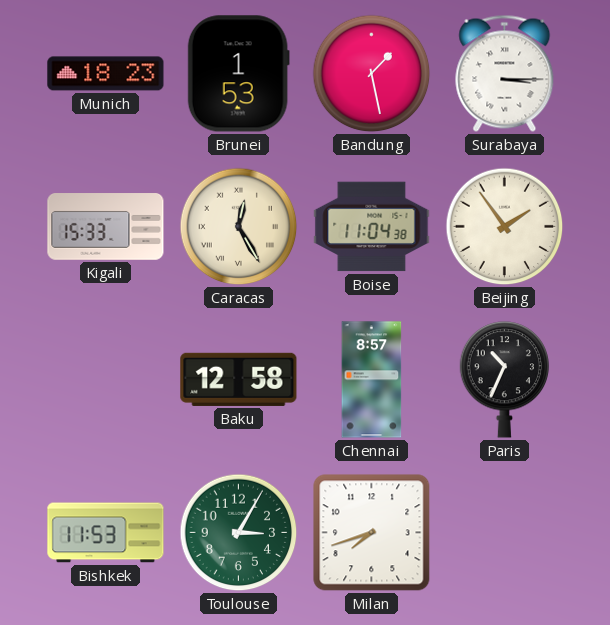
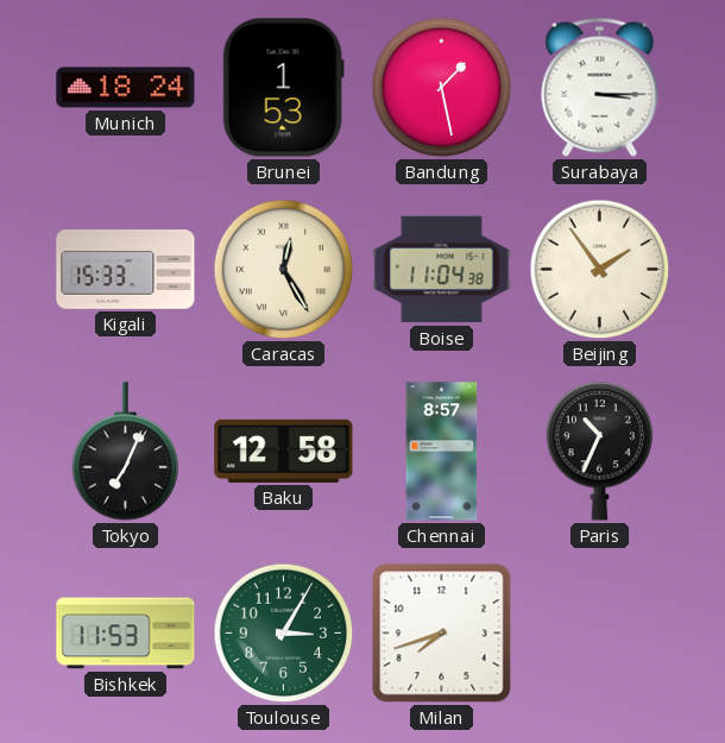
Munich: 18:23 -> 18:24 (126, 88)
Tokyo: none -> 7:04 (126, 452)
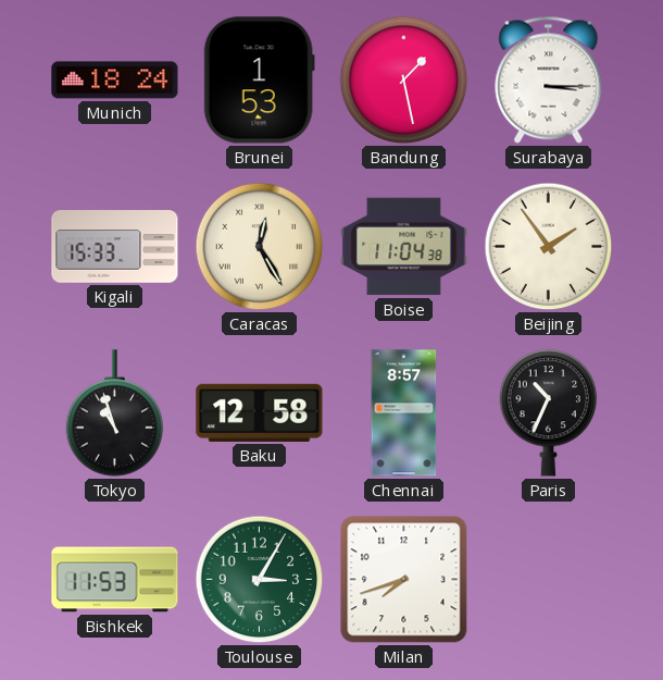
Tokyo: 7:04 -> 10:57 (115, 413)
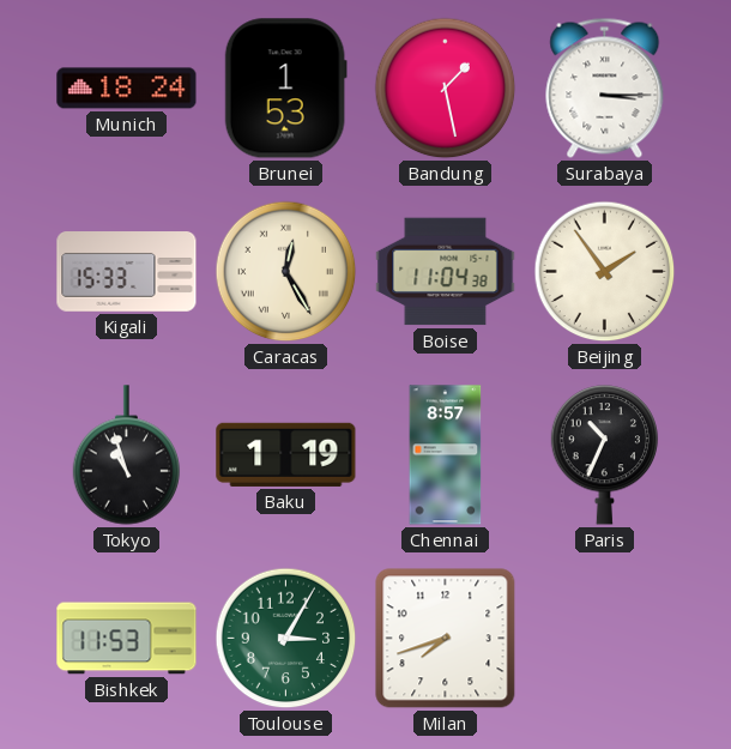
Baku: 12:58 -> 1:19 (286, 454)
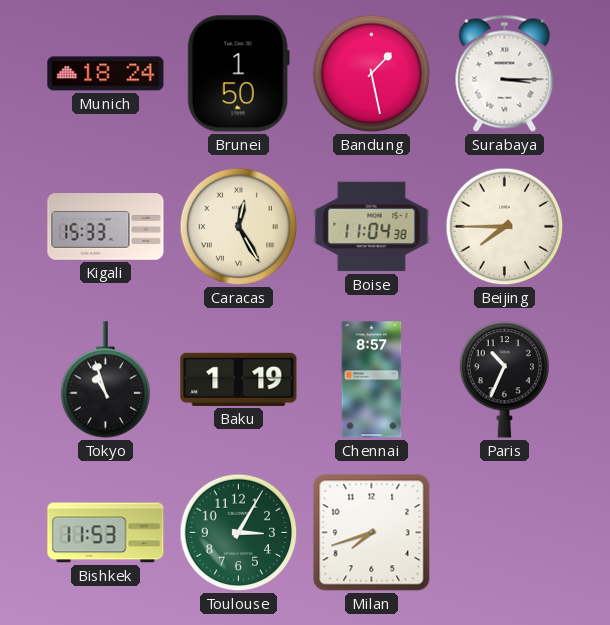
Brunei: 1:53 -> 1:50 (238, 74)
Beijing: 1:54 -> 7:45 (505, 227)
